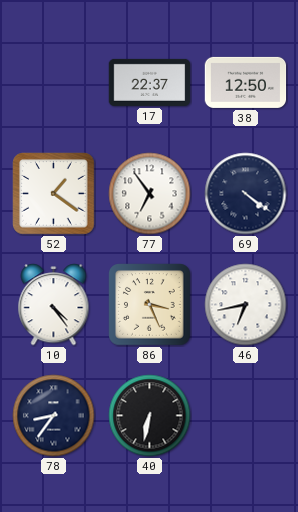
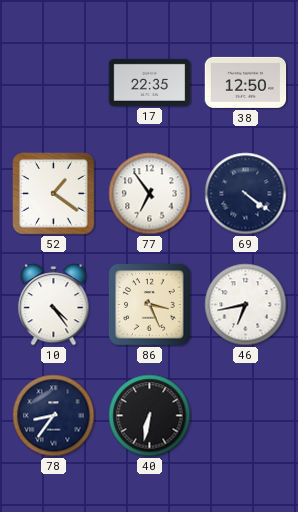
17: 22:37 -> 22:35 (150, 82)
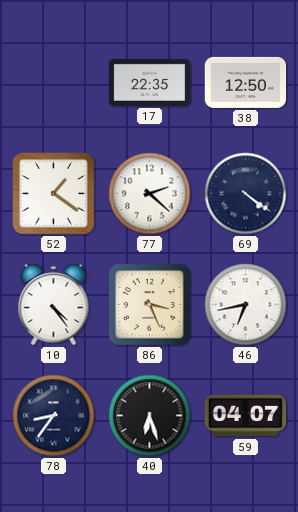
77: 6:54 -> 2:22 (150, 194)
40: 6:32 -> 6:27 (150, 416)
59: none -> 04:07 (246, 416)
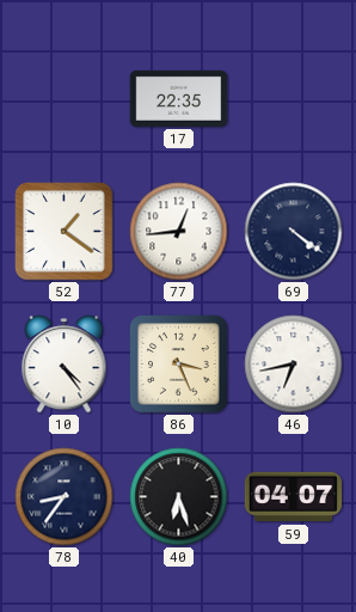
38: 12:50 -> none (246, 82)
77: 2:22 -> 12:44 (179, 232)
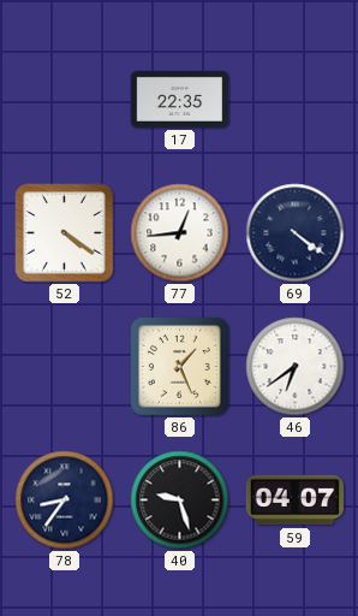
52: 1:21 -> 4:21 (65, 233)
10: 4:24 -> none (65, 365)
86: 3:26 -> 1:26 (180, 367)
46: 6:43 -> 6:39 (296, 367)
40: 6:27 -> 9:27 (180, 500)
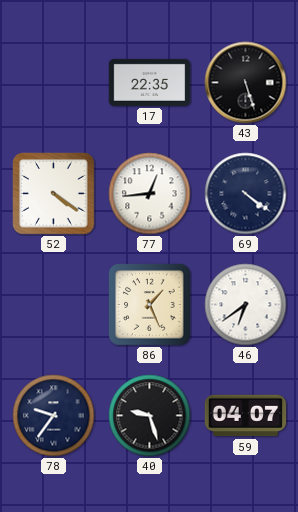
43: none -> 5:27 (246, 83)
78: 8:36 -> 9:36 (54, 416)
